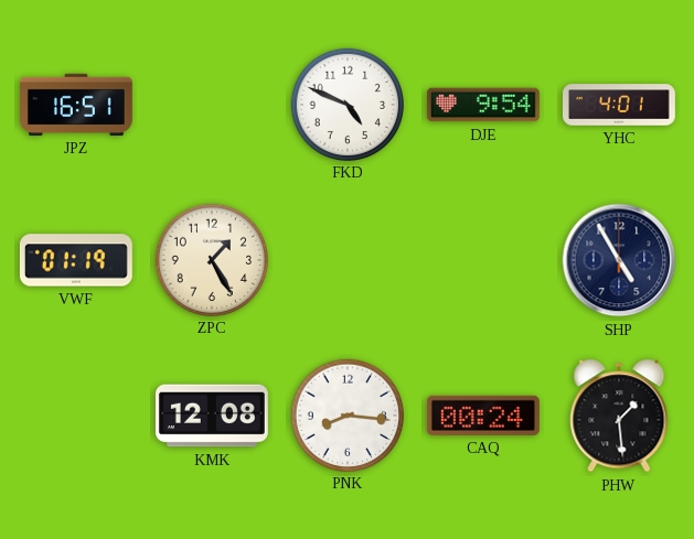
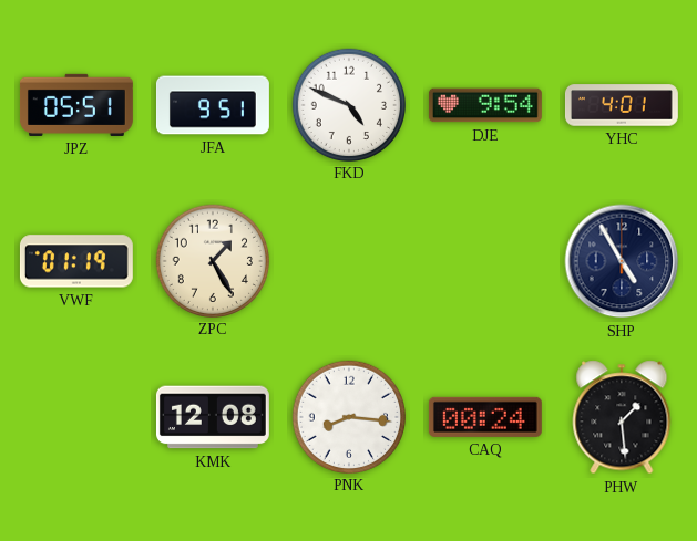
JPZ: 16:51 -> 05:51 (76, 105)
JFA: none -> 9:51 (213, 105)
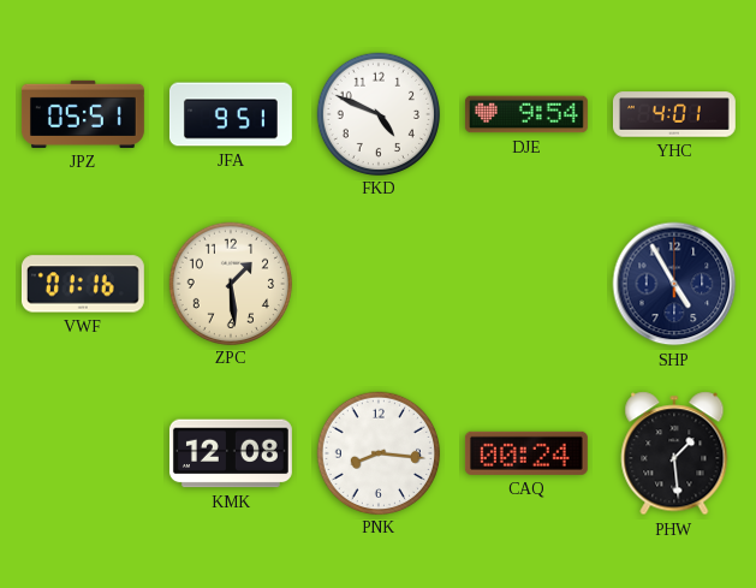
VWF: 01:19 -> 01:16 (83, 284)
ZPC: 1:25 -> 1:29 (230, 283)
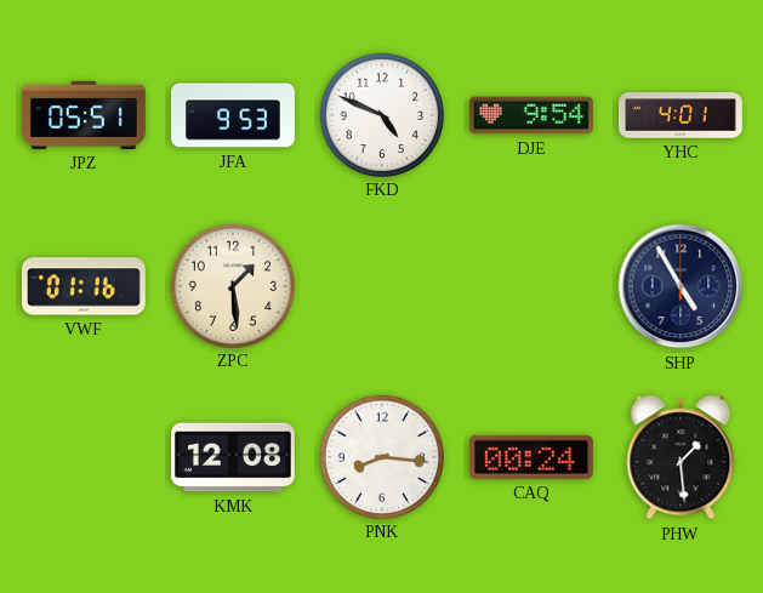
JFA: 9:51 -> 9:53 (233, 115)
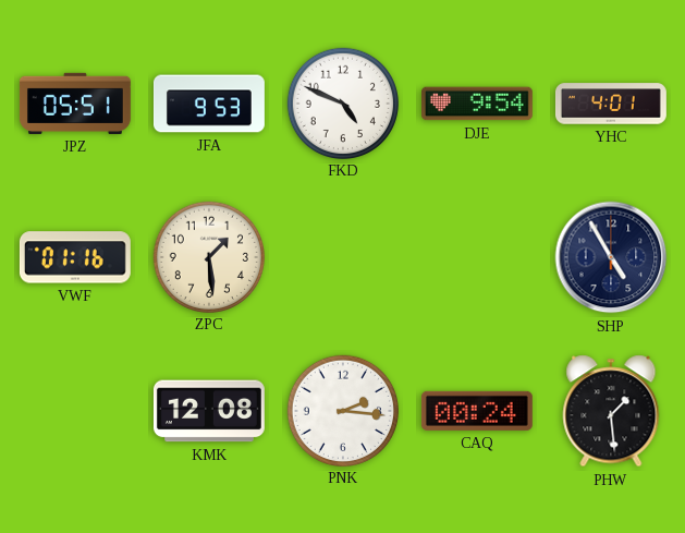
PNK: 8:16 -> 2:16 (342, 410)
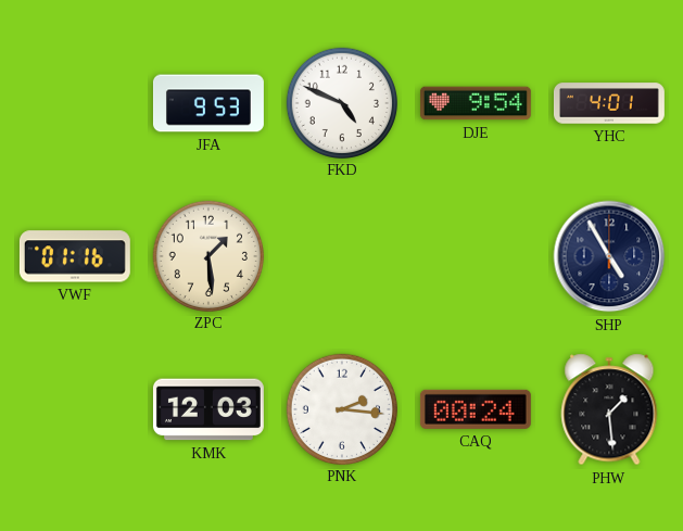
JPZ: 05:51 -> none (75, 104)
KMK: 12:08 -> 12:03 (208, 409)
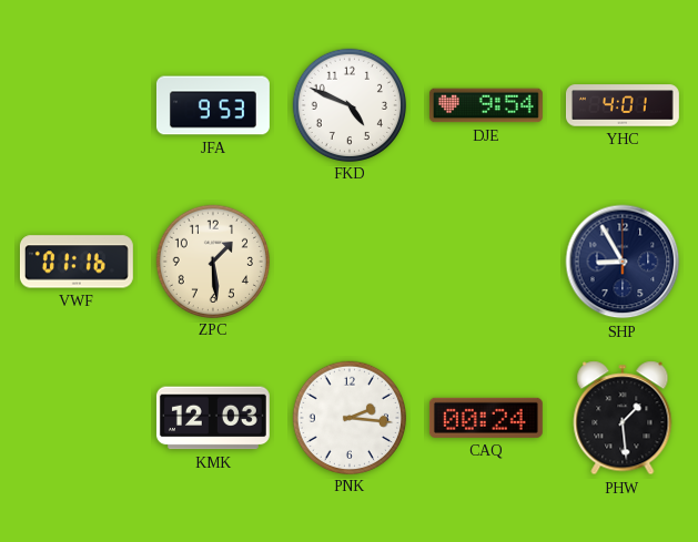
SHP: 4:55 -> 8:55 (623, 262)
